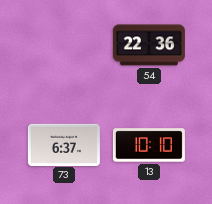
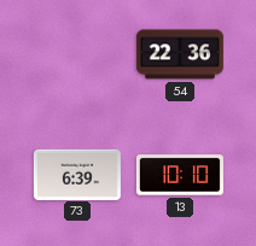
73: 6:37 -> 6:39 (77, 174)
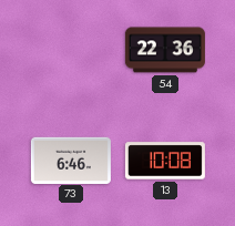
73: 6:39 -> 6:46 (71, 160)
13: 10:10 -> 10:08 (165, 161)
